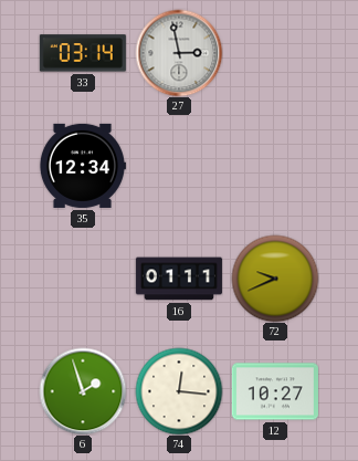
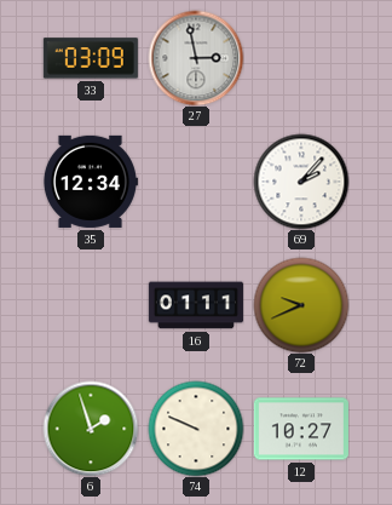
33: 03:14 -> 03:09 (91, 58)
69: none -> 2:07 (301, 182)
74: 12:16 -> 9:49 (196, 429)
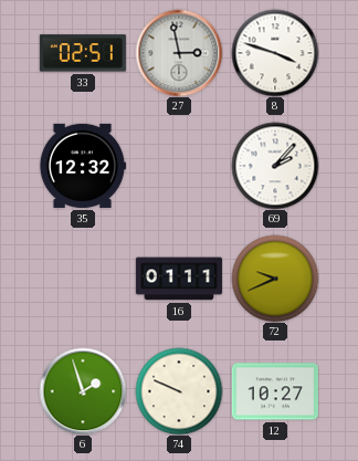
33: 03:09 -> 02:51 (83, 53)
8: none -> 3:48 (275, 53)
35: 12:34 -> 12:32 (83, 166)
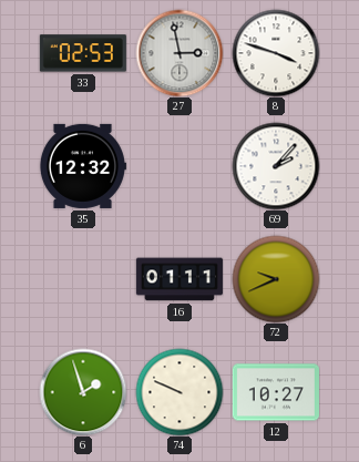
33: 02:51 -> 02:53 (83, 53)
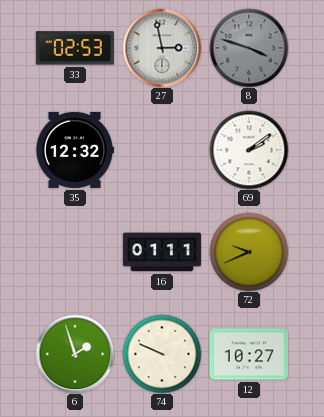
8 dial: white -> grey (249, 48)
69: 2:07 -> 2:09 (249, 150)
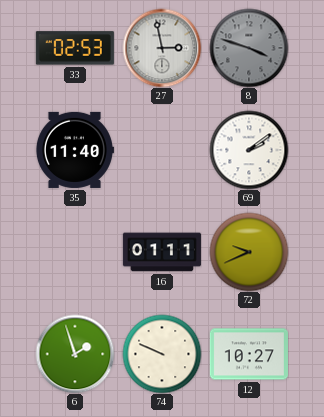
35: 12:32 -> 11:40 (75, 150)
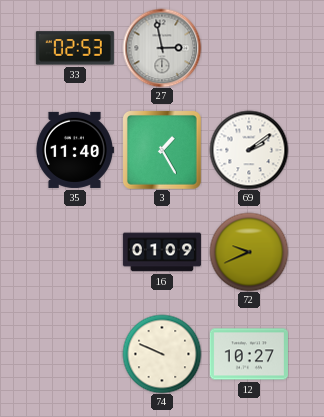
8: 3:48 -> none (249, 48)
3: none -> 1:25 (162, 150)
16: 01:11 -> 01:09 (162, 252)
6: 1:57 -> none (75, 354)
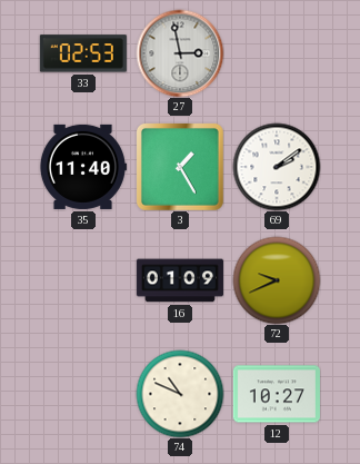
74: 9:49 -> 10:49 (180, 394)
